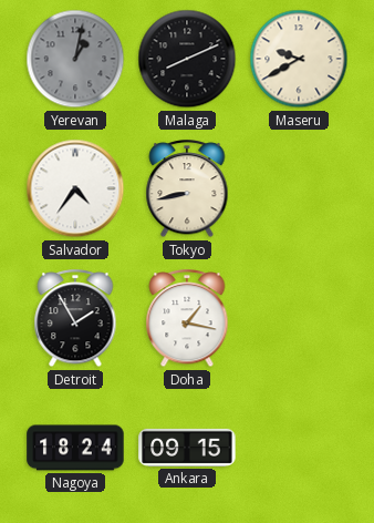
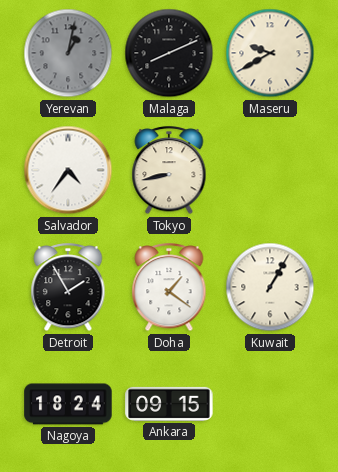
Doha: 1:17 -> 1:21 (169, 288)
Kuwait: none -> 1:05 (270, 287)
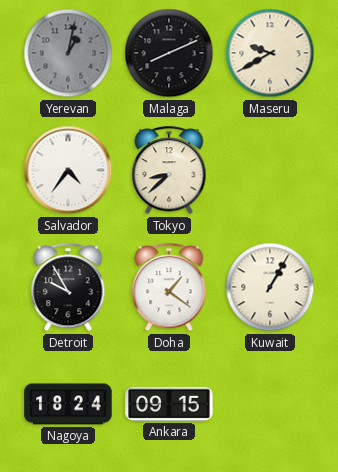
Tokyo: 8:43 -> 8:38 (169, 171)
Detroit: 1:55 -> 9:55 (68, 288)
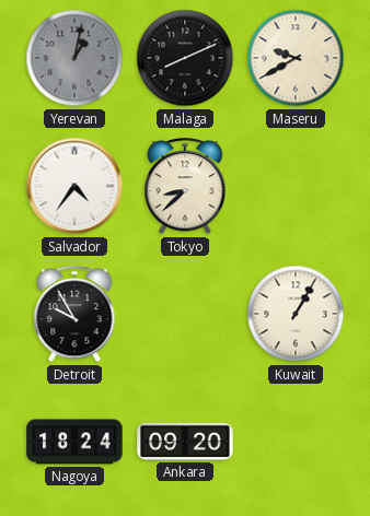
Doha: 1:21 -> none (169, 288)
Ankara: 09:15 -> 09:20 (185, 442)
